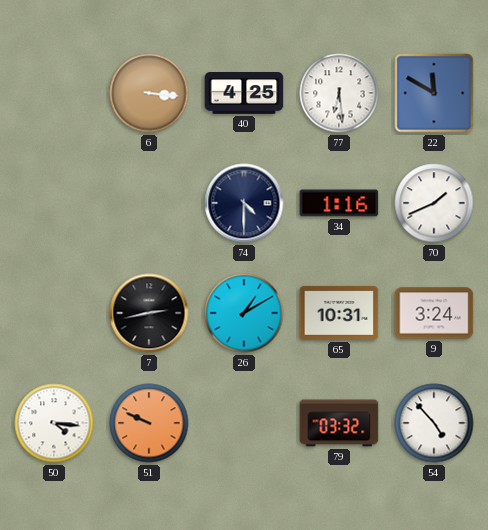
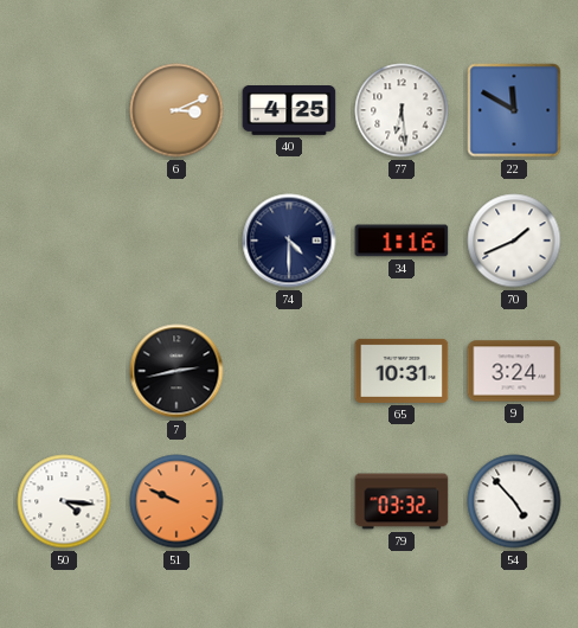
6: 3:16 -> 3:11 (176, 110)
26: 1:10 -> none (244, 313)
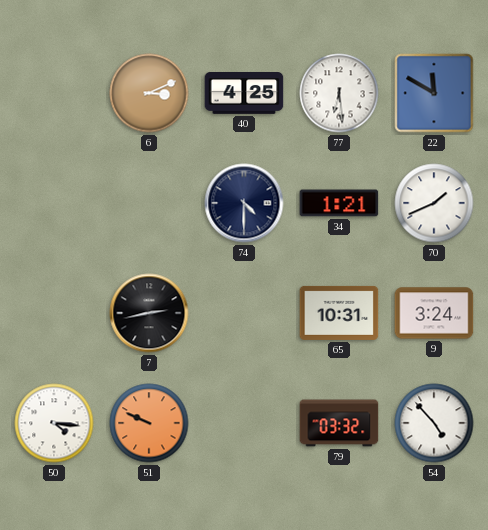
34: 1:16 -> 1:21 (339, 203)
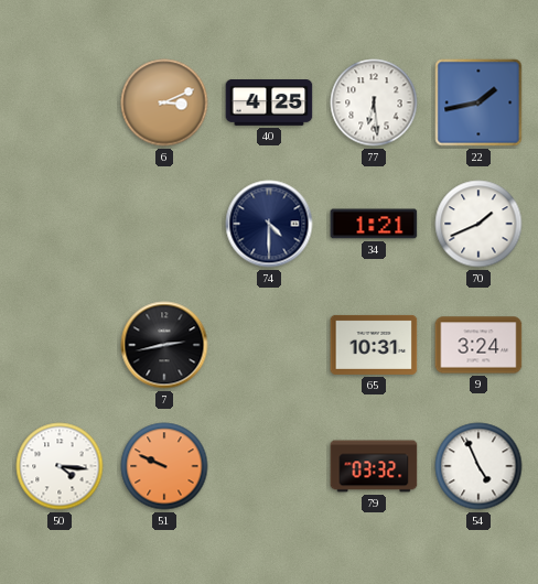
22: 11:50 -> 1:43 (478, 102)
54: 4:53 -> 4:56 (478, 466)
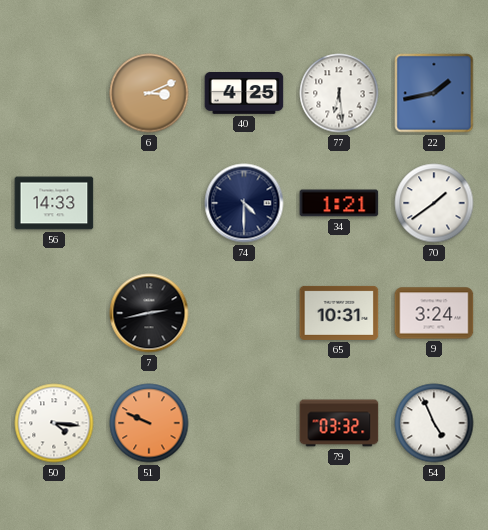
56: none -> 14:33 (54, 203)
70: 1:41 -> 1:39 (434, 203)
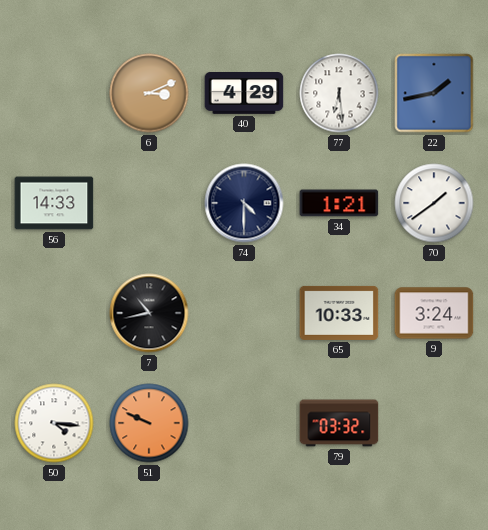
40: 4:25 -> 4:29 (244, 94)
7: 2:43 -> 10:43 (149, 313)
65: 10:31 -> 10:33 (339, 313)
54: 4:56 -> none (434, 423)
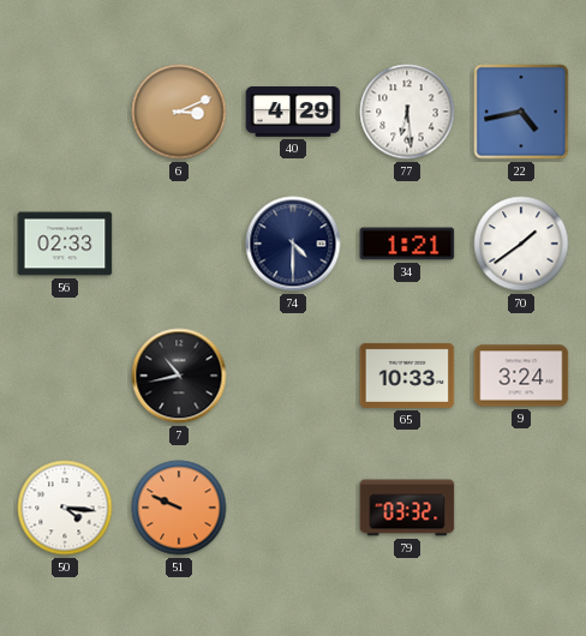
22: 1:43 -> 4:43 (521, 112)
56: 14:33 -> 02:33 (65, 244)
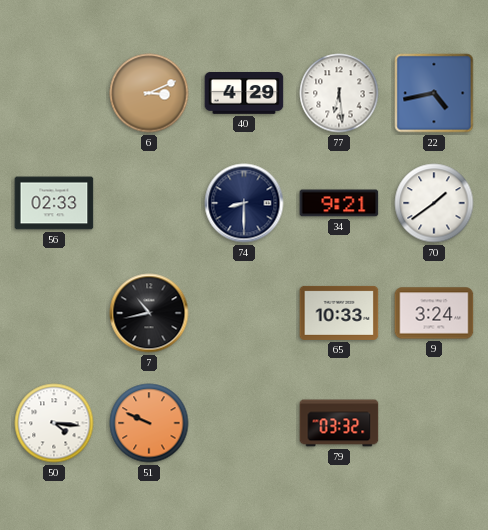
74: 4:30 -> 8:30 (244, 203)
34: 1:21 -> 9:21 (339, 203)
